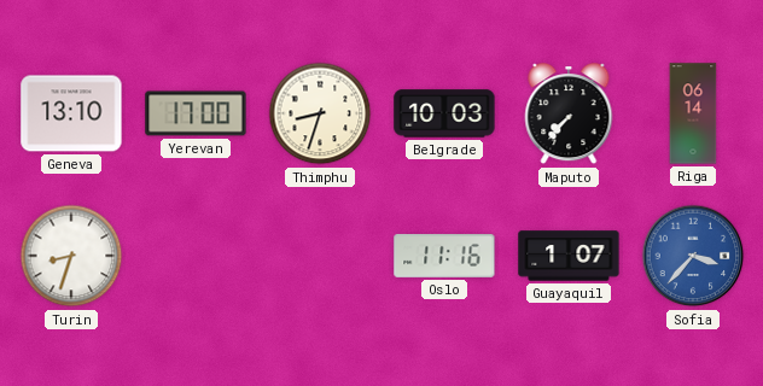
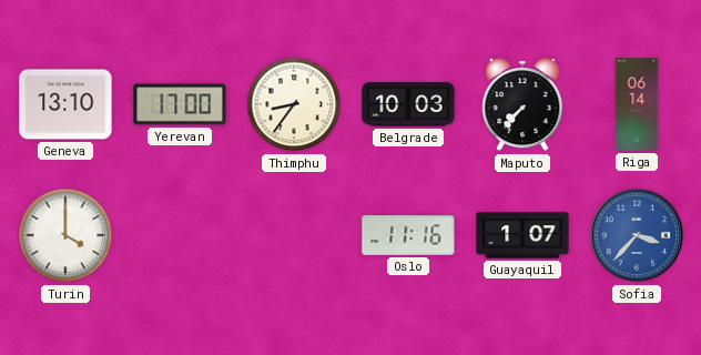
Thimphu: 8:33 -> 8:36 (294, 104)
Turin: 8:33 -> 4:00 (65, 235)
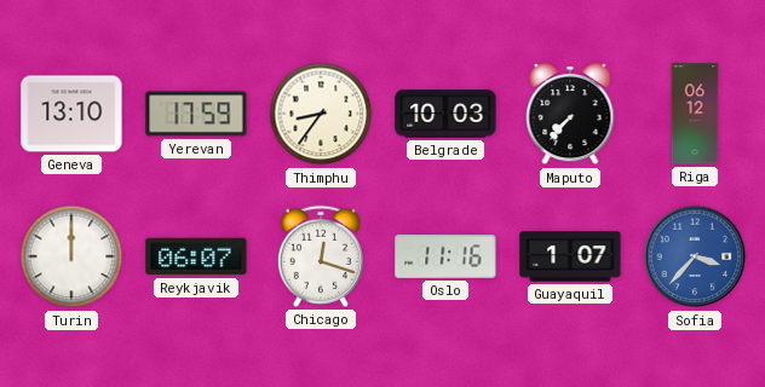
Yerevan: 17:00 -> 17:59 (196, 114)
Riga: 06:14 -> 06:12 (695, 114)
Turin: 4:00 -> 12:00 (71, 256)
Reykjavik: none -> 06:07 (196, 256)
Chicago: none -> 12:18 (321, 256)
